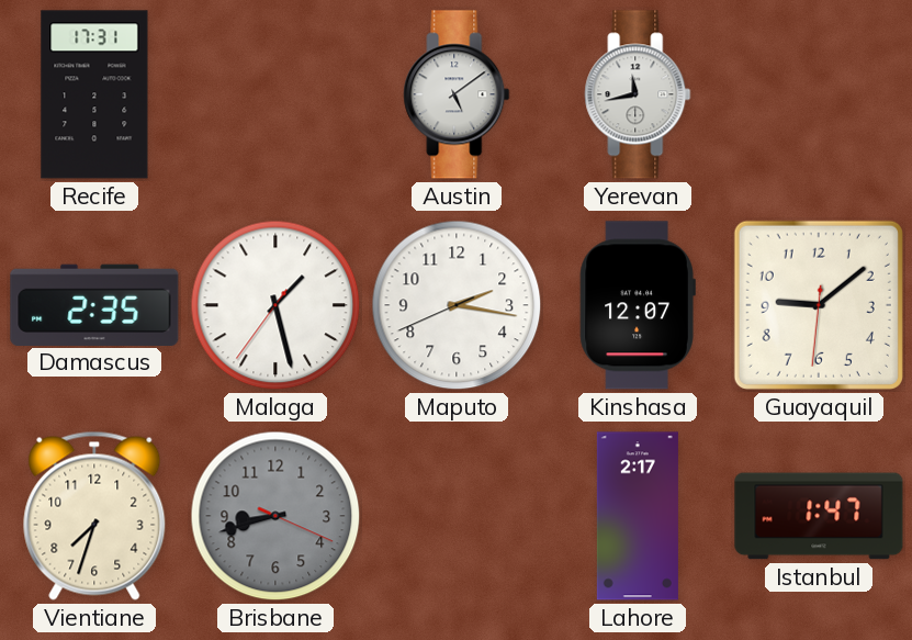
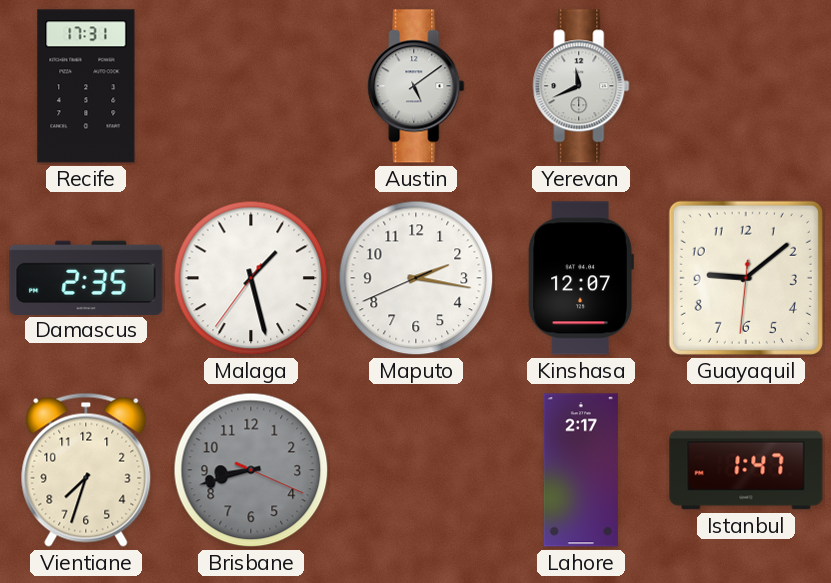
Yerevan: 11:43 -> 11:41 (581, 86)
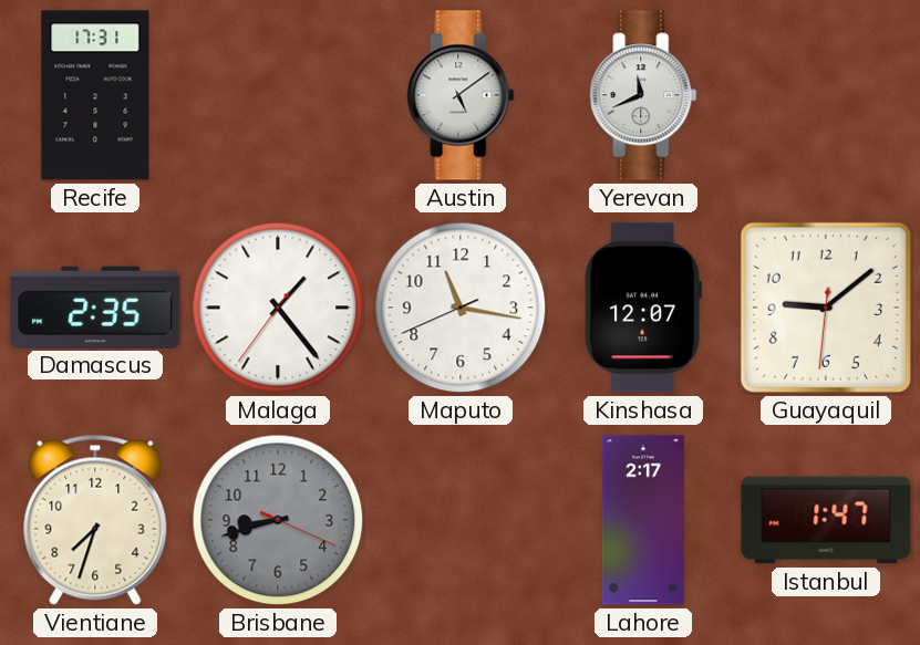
Malaga: 1:27 -> 1:23 (278, 308)
Maputo: 2:16 -> 11:16 (461, 308)
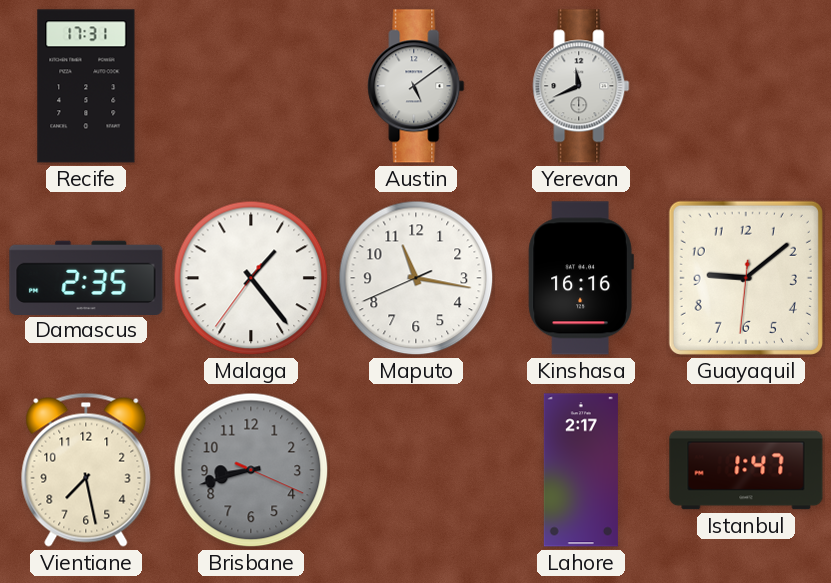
Kinshasa: 12:07 -> 16:16 (581, 278)
Vientiane: 7:33 -> 7:28 (86, 470)
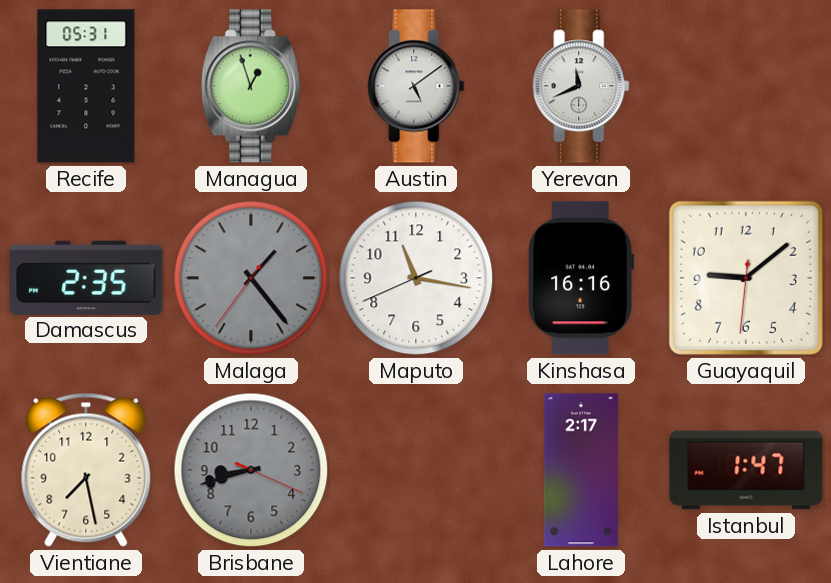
Recife: 17:31 -> 05:31 (86, 86)
Managua: none -> 12:57 (251, 86)
Malaga dial: white -> grey (251, 278)
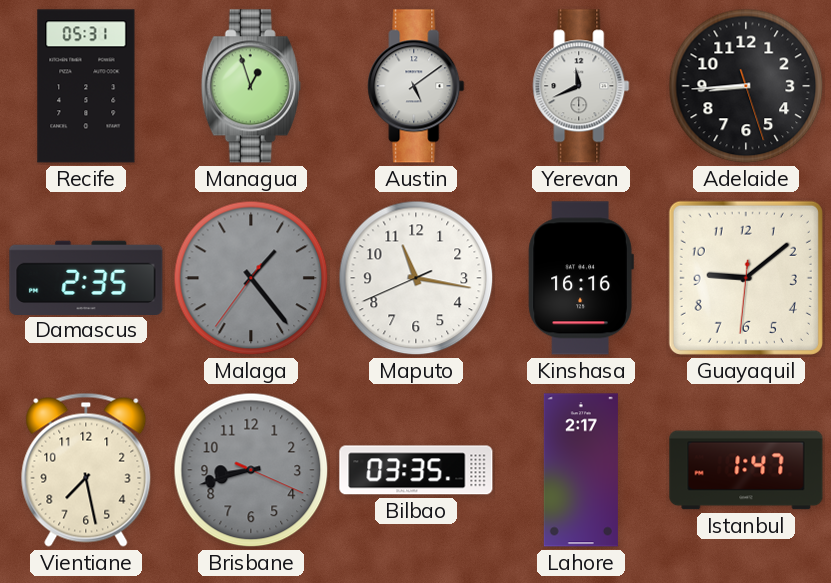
Adelaide: none -> 8:44 (746, 86)
Bilbao: none -> 03:35 (416, 470)
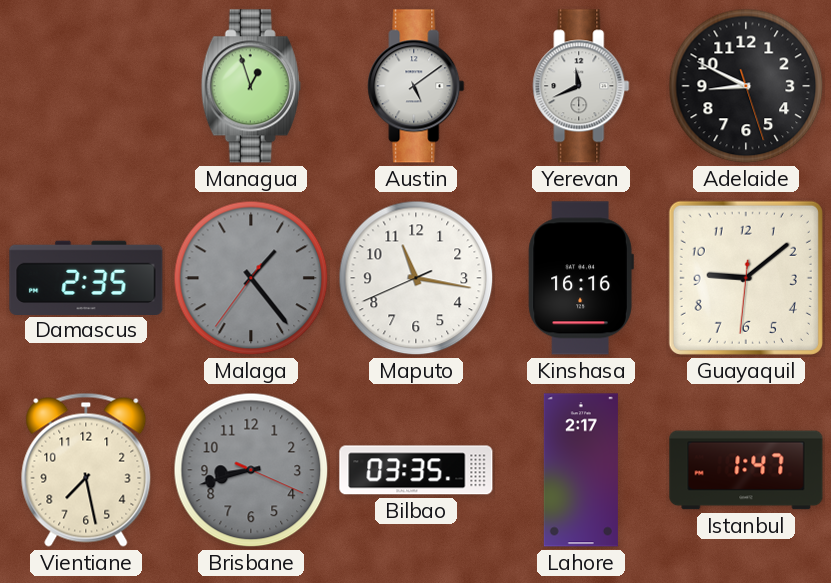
Recife: 05:31 -> none (86, 86)
Adelaide: 8:44 -> 8:49 (746, 86)
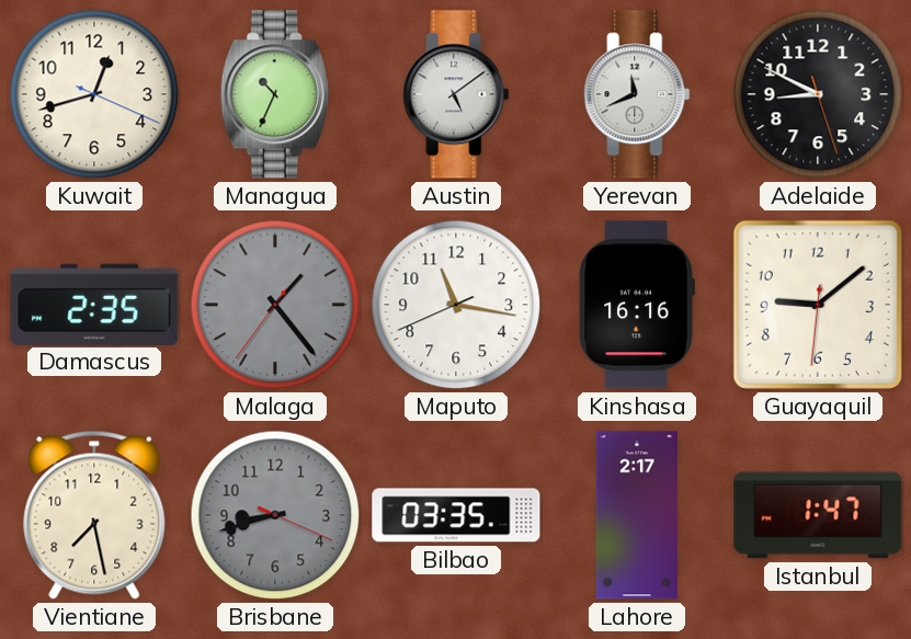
Kuwait: none -> 12:42 (94, 94)
Managua: 12:57 -> 10:34 (275, 94)
